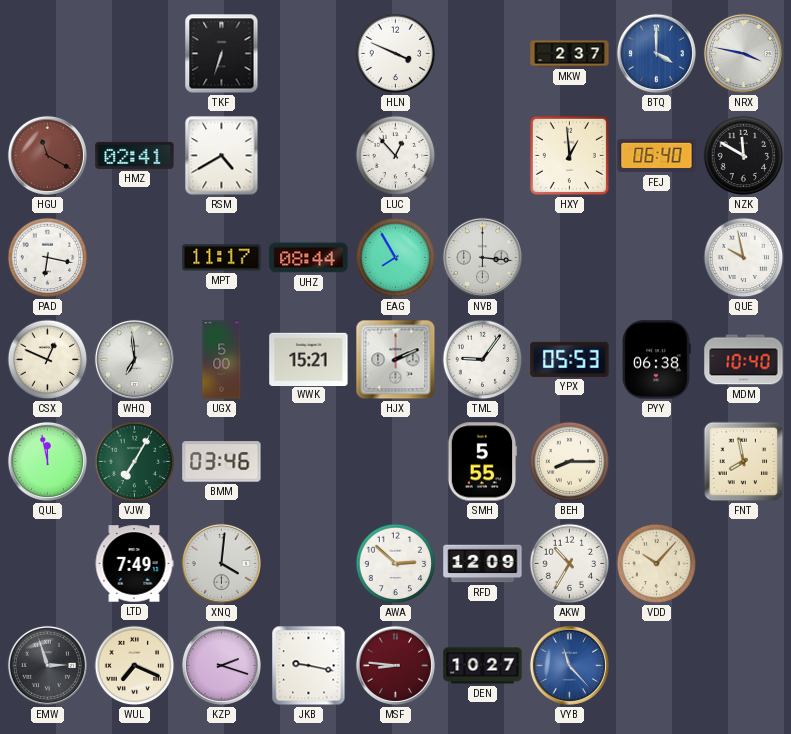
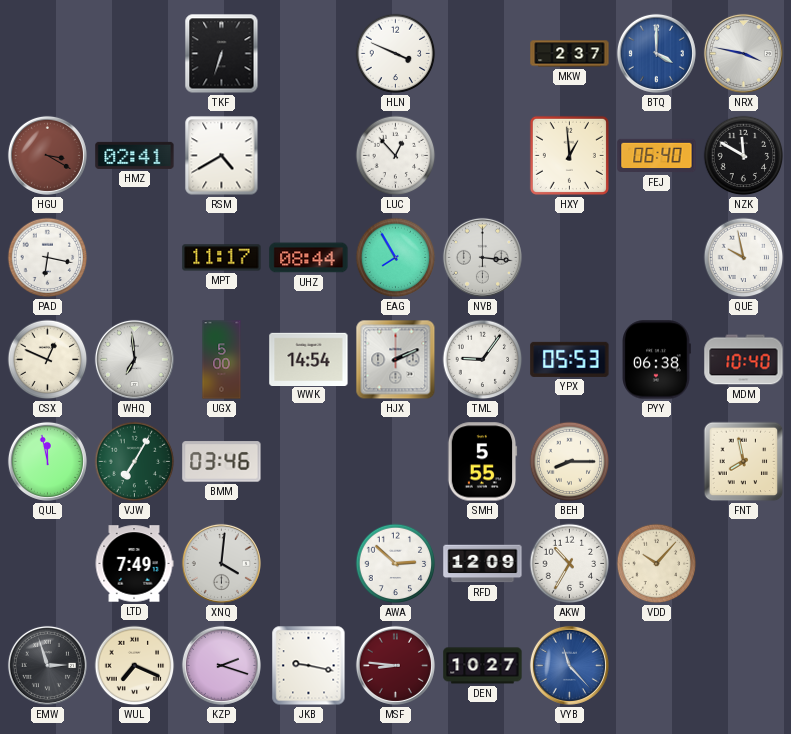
HGU: 11:20 -> 3:20 (47, 155)
WWK: 15:21 -> 14:54 (309, 359)
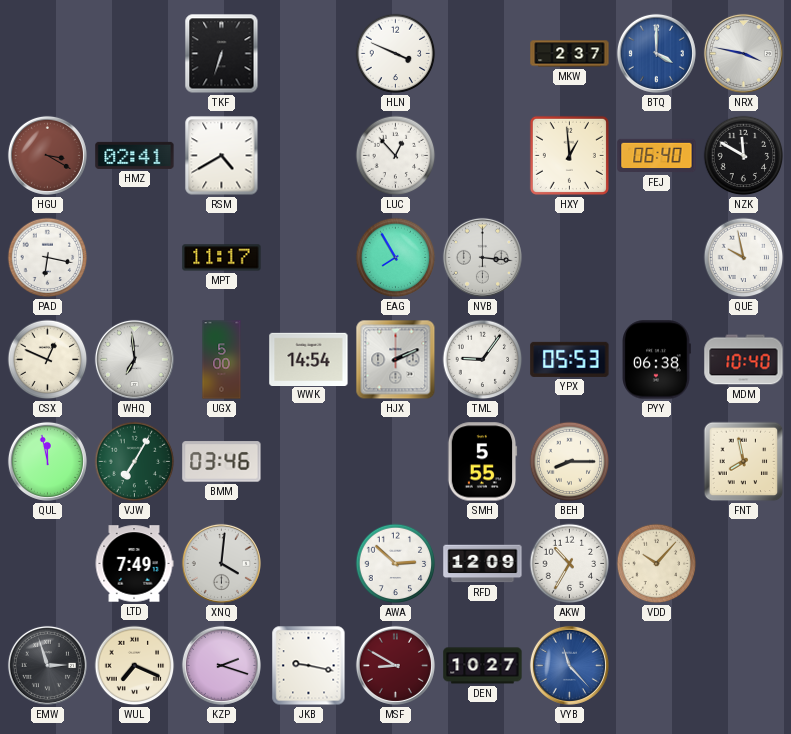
UHZ: 08:44 -> none (309, 258)
MSF: 8:46 -> 8:50 (395, 665)
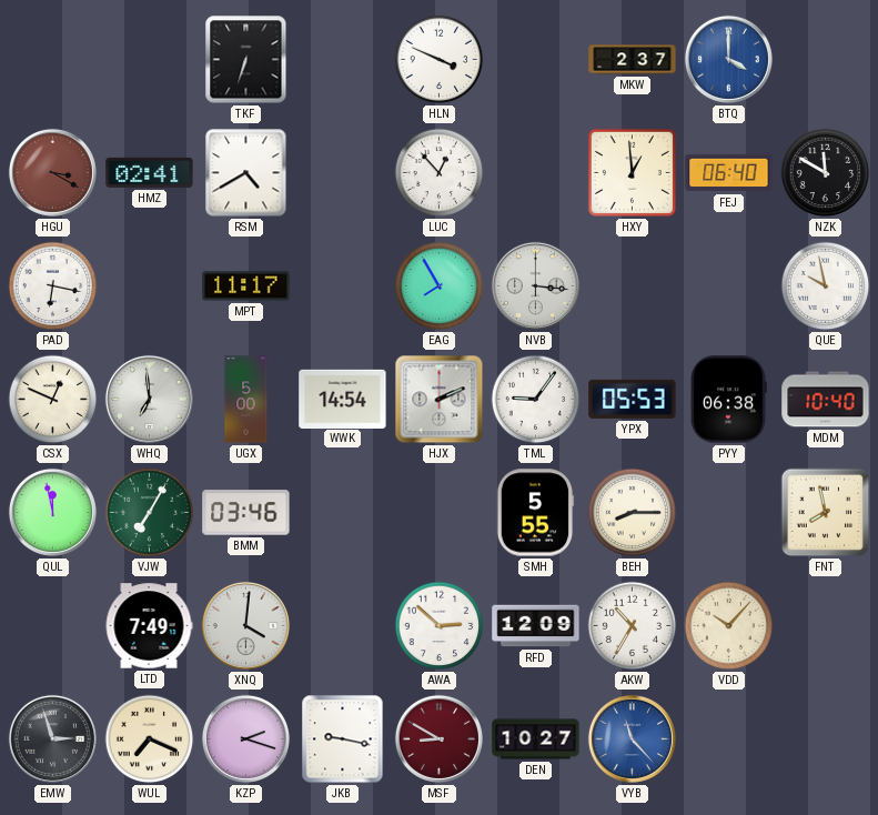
NRX: 3:47 -> none (743, 53)
